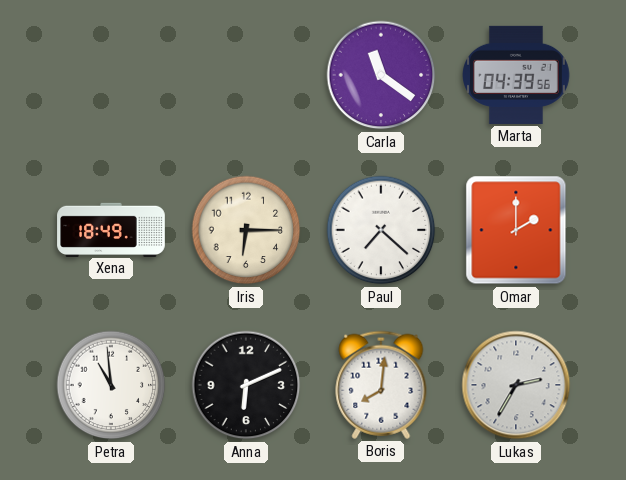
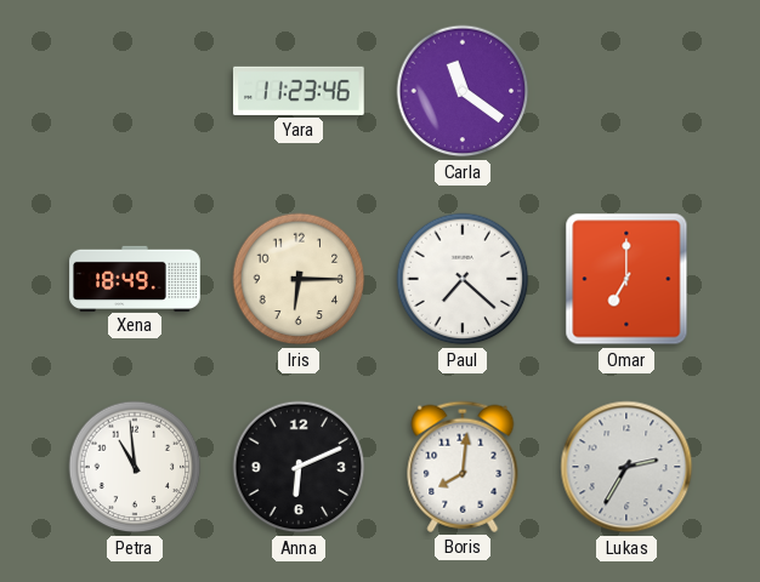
Yara: none -> 11:23 (300, 91)
Marta: 04:39 -> none (517, 75)
Omar: 2:00 -> 7:00 (626, 279)
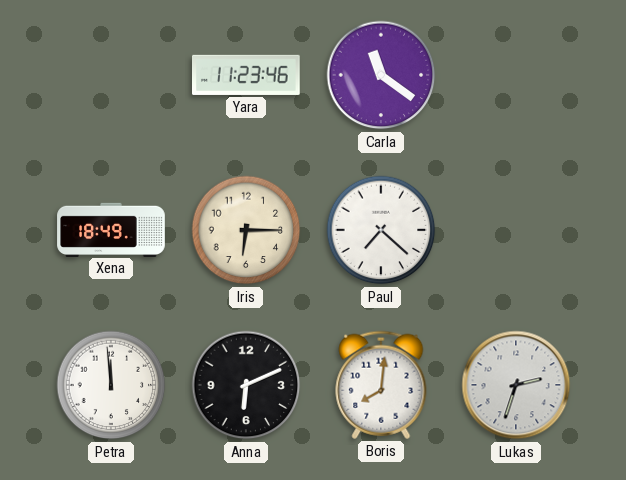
Omar: 7:00 -> none (626, 279)
Petra: 10:59 -> 11:59 (111, 385)
Lukas: 2:35 -> 2:33 (516, 385)
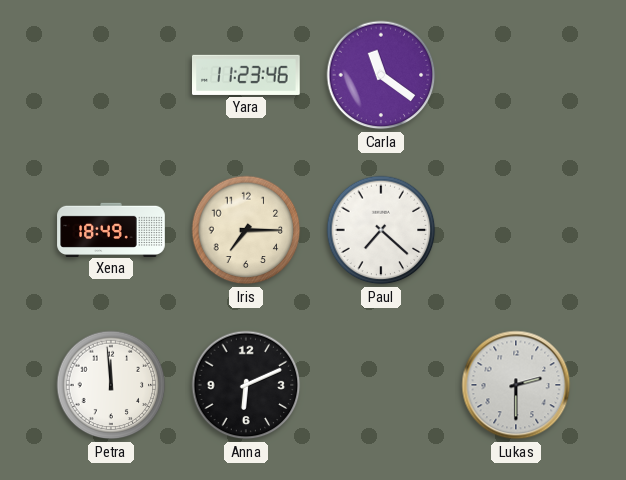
Iris: 6:15 -> 7:15 (246, 230)
Boris: 8:01 -> none (381, 385)
Lukas: 2:33 -> 2:30 (516, 385)
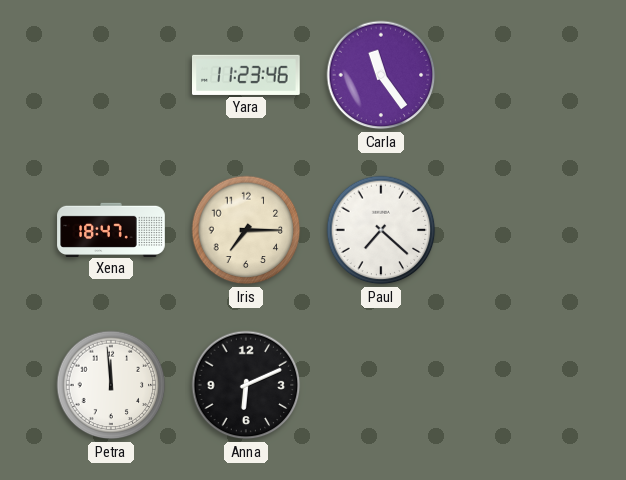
Carla: 11:21 -> 11:24 (381, 75)
Xena: 18:49 -> 18:47 (111, 229)
Lukas: 2:30 -> none (516, 385)
